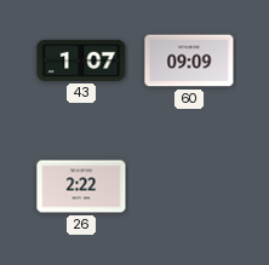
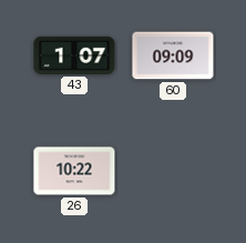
26: 2:22 -> 10:22 (74, 171)
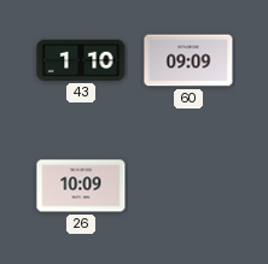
43: 1:07 -> 1:10 (81, 60)
26: 10:22 -> 10:09 (81, 186)
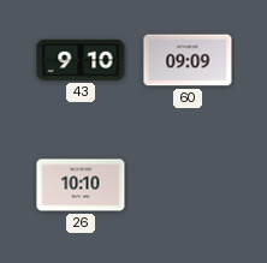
43: 1:10 -> 9:10 (81, 60)
26: 10:09 -> 10:10 (81, 185)
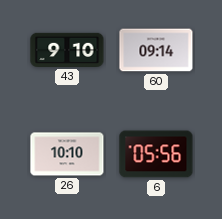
60: 09:09 -> 09:14 (156, 50)
6: none -> 05:56 (156, 154)
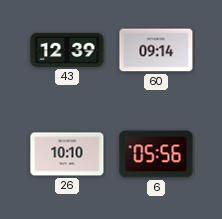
43: 9:10 -> 12:39 (67, 50)
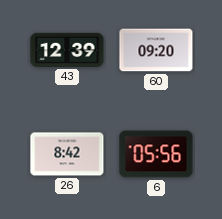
60: 09:14 -> 09:20 (156, 50)
26: 10:10 -> 8:42 (67, 154)
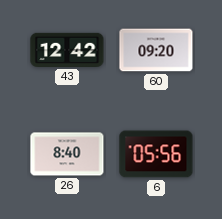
43: 12:39 -> 12:42 (67, 50)
26: 8:42 -> 8:40 (67, 154)
